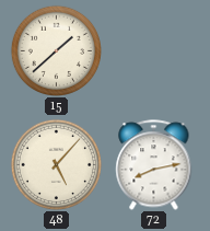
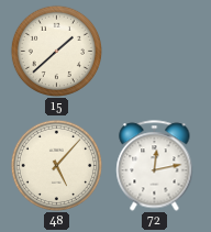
72: 8:13 -> 12:13 (155, 166)
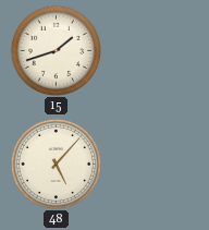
15: 1:38 -> 1:42 (56, 50)
72: 12:13 -> none (155, 166)
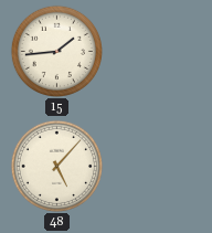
15: 1:42 -> 1:44 (56, 51)
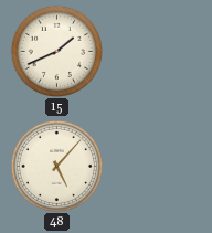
15: 1:44 -> 1:41 (56, 51)
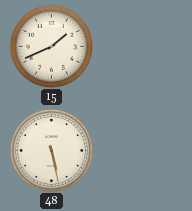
48: 5:07 -> 5:28 (51, 150)
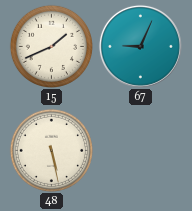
67: none -> 9:04 (140, 46)
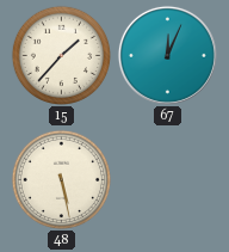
15: 1:41 -> 1:37 (61, 55)
67: 9:04 -> 12:04 (167, 55)
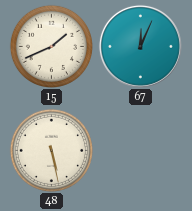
15: 1:37 -> 1:41 (51, 46)
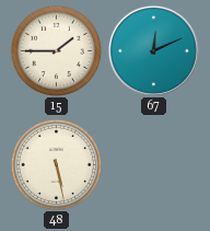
15: 1:41 -> 1:45 (56, 50)
67: 12:04 -> 12:11 (153, 50)
